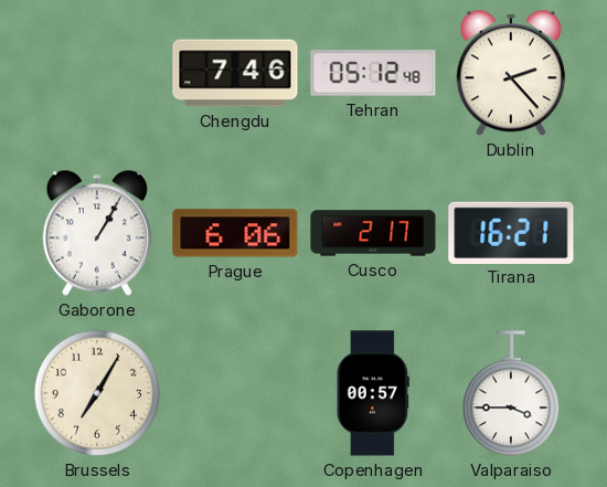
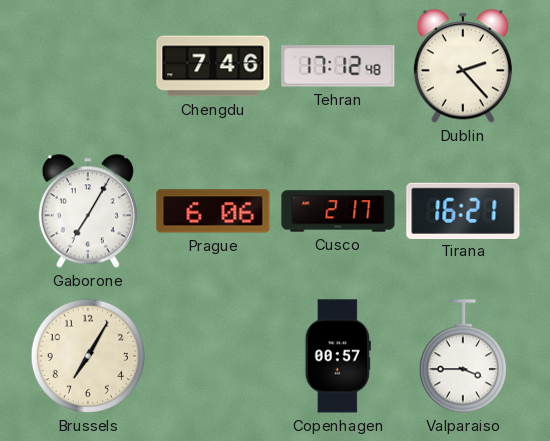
Tehran: 05:12 -> 17:12 (338, 66)
Gaborone: 1:05 -> 7:05 (88, 211)
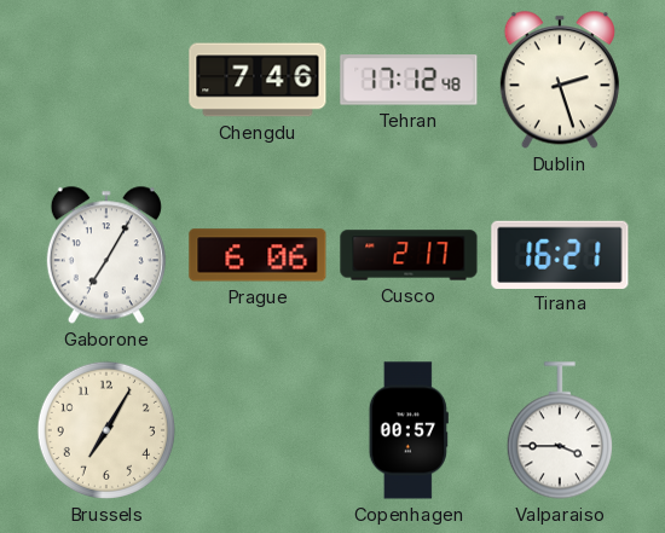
Dublin: 2:23 -> 2:27 (560, 80)
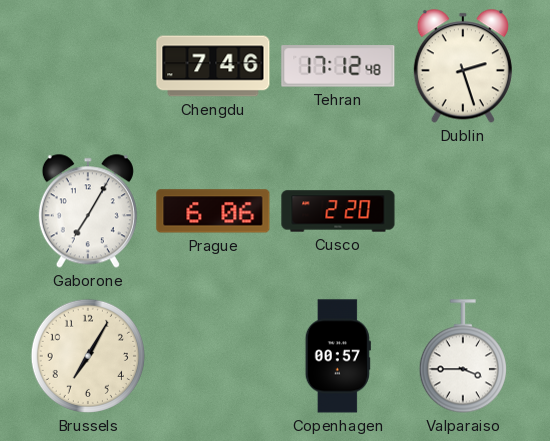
Cusco: 2:17 -> 2:20 (338, 211)
Tirana: 16:21 -> none (560, 254)
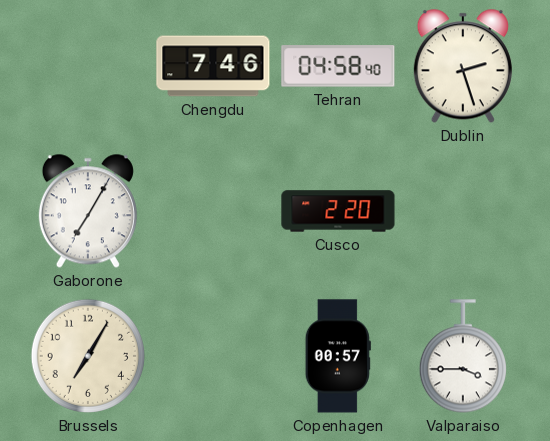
Tehran: 17:12 -> 04:58 (338, 66)
Prague: 6:06 -> none (213, 211)
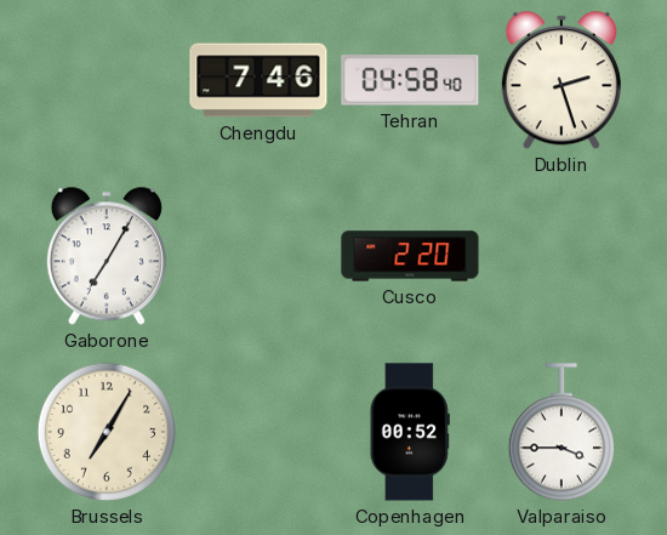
Copenhagen: 00:57 -> 00:52 (410, 432)
